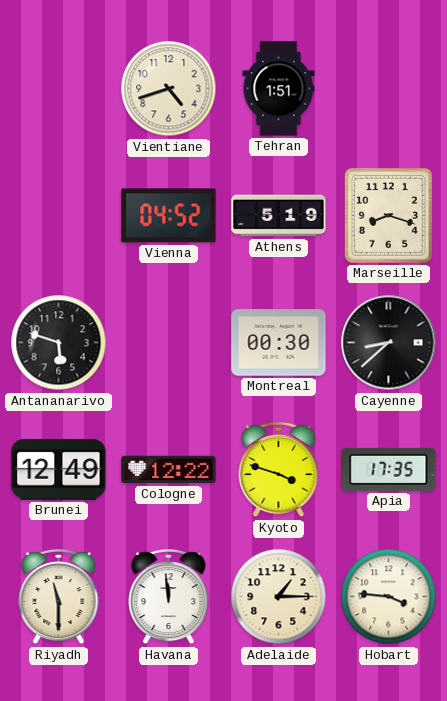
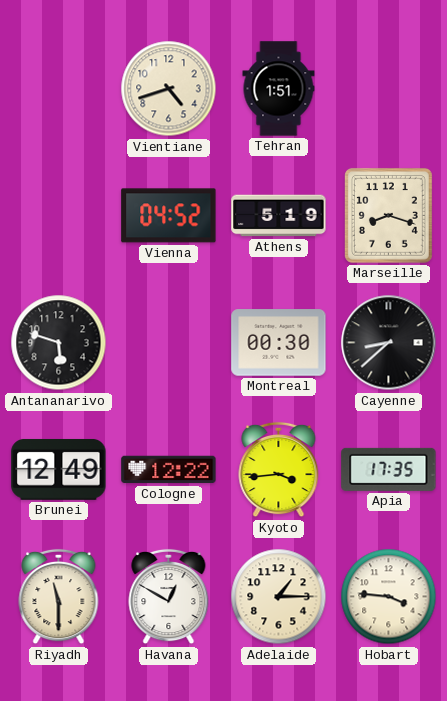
Kyoto: 3:48 -> 3:44 (279, 470)
Havana: 11:59 -> 12:50 (169, 597)
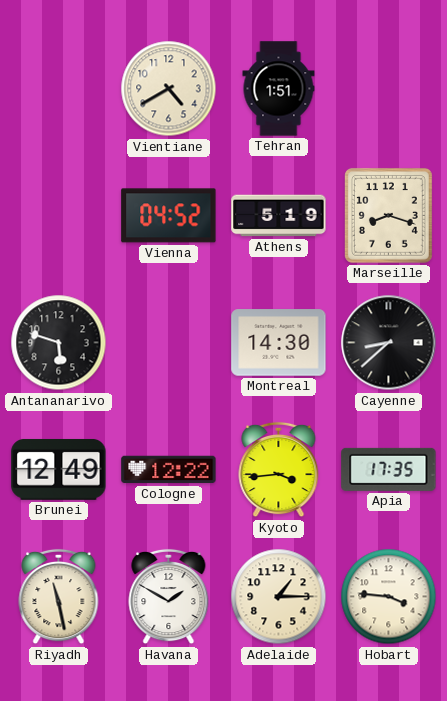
Vientiane: 4:42 -> 4:40 (169, 89)
Montreal: 00:30 -> 14:30 (279, 343)
Riyadh: 11:30 -> 11:28 (59, 597)
Havana: 12:50 -> 1:50 (169, 597)
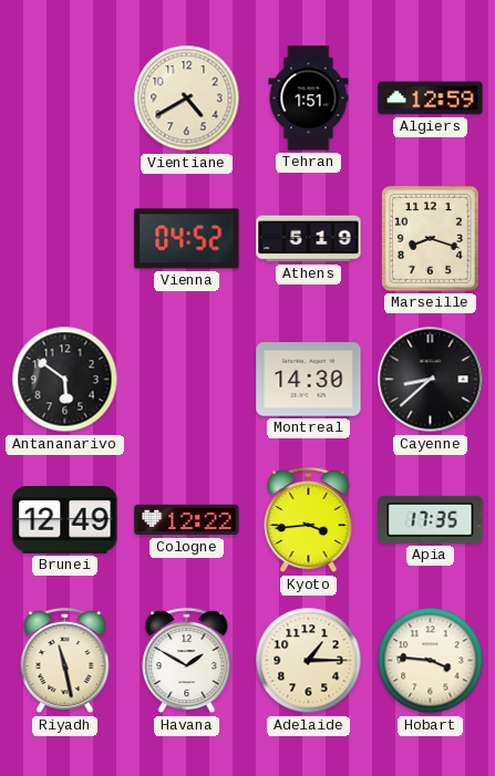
Algiers: none -> 12:59 (431, 99)
Antananarivo: 5:48 -> 5:51 (65, 380)
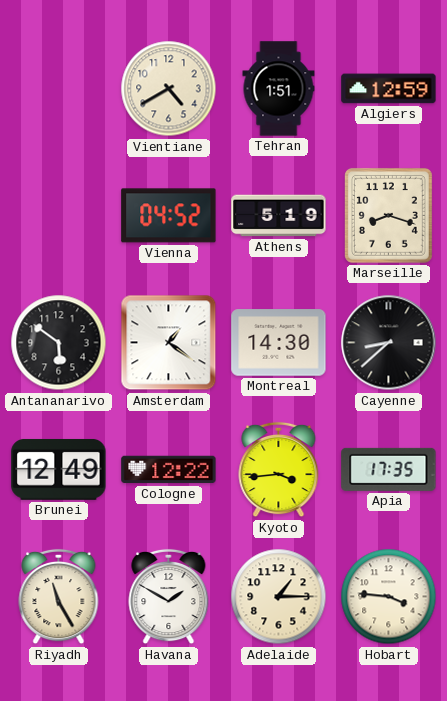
Amsterdam: none -> 1:21 (169, 343)
Riyadh: 11:28 -> 11:25 (59, 597)
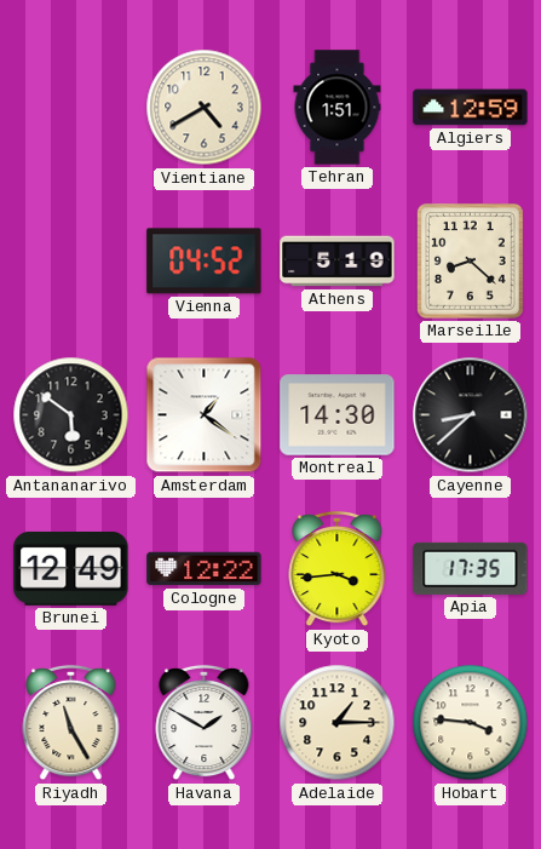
Marseille: 8:18 -> 8:22 (470, 260)
